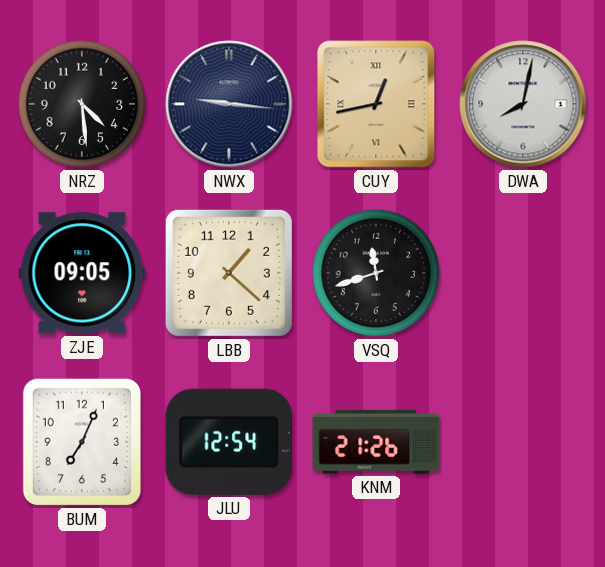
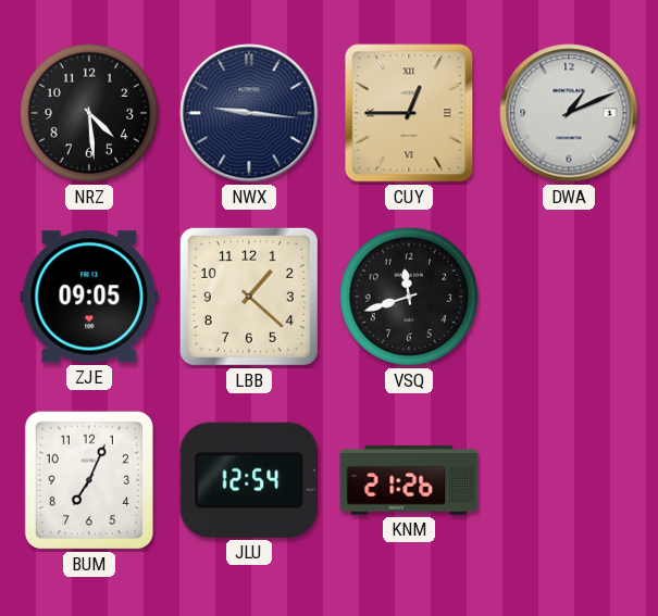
CUY: 12:43 -> 12:45 (409, 113)
DWA: 8:02 -> 1:11 (569, 113)
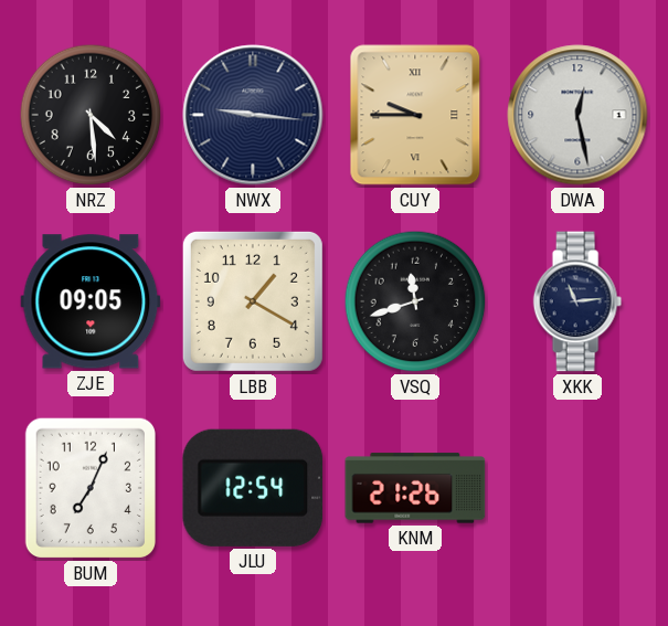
CUY: 12:45 -> 9:45 (415, 115)
DWA: 1:11 -> 12:28 (577, 115)
LBB: 1:22 -> 1:20 (253, 301)
XKK: none -> 11:14 (577, 301)
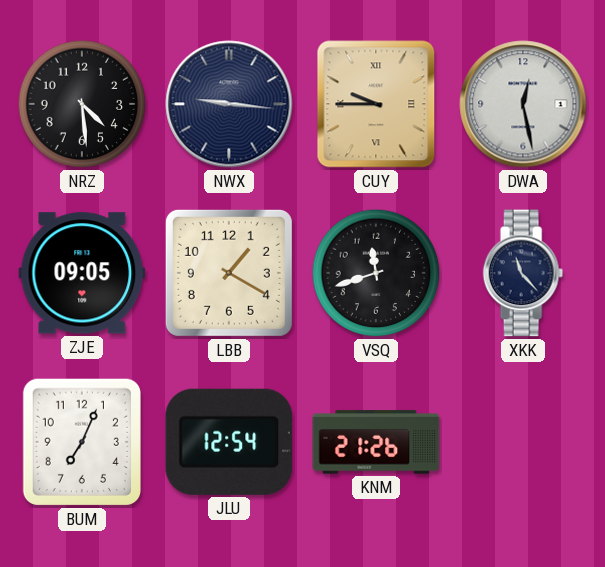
XKK: 11:14 -> 11:23 (523, 273)
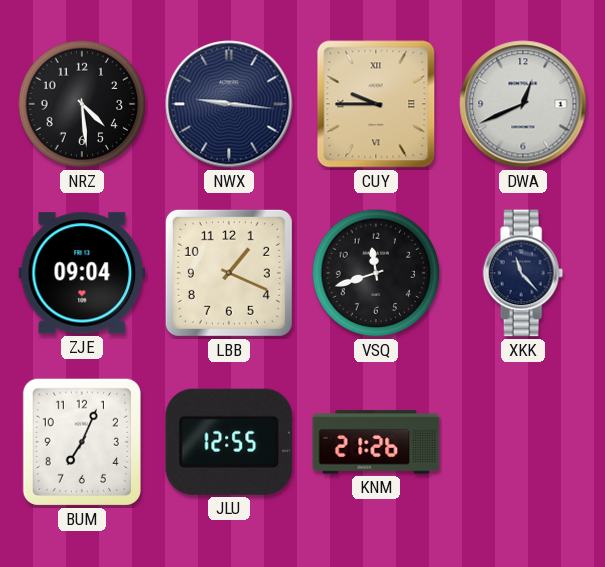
DWA: 12:28 -> 12:41 (523, 104)
ZJE: 09:05 -> 09:04 (82, 273)
LBB: 1:20 -> 1:19 (229, 273)
JLU: 12:54 -> 12:55 (229, 442)
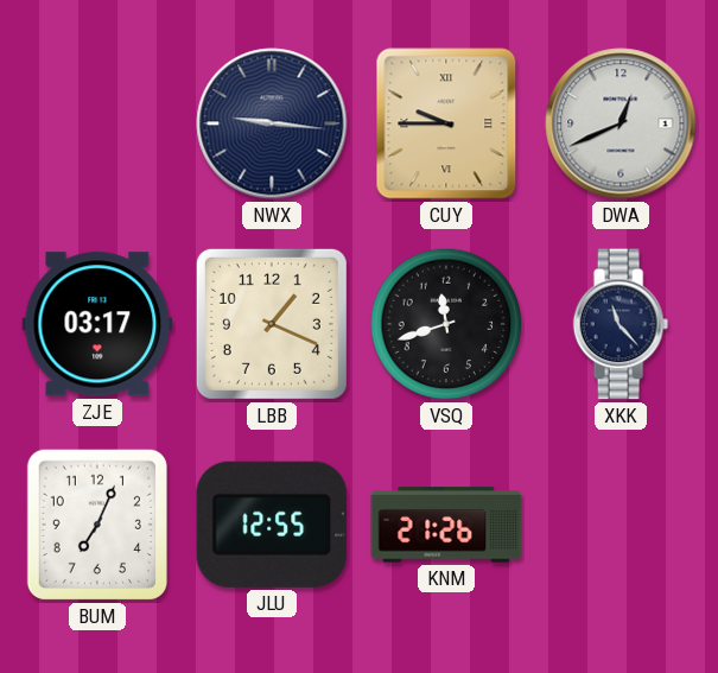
NRZ: 4:29 -> none (82, 104)
ZJE: 09:04 -> 03:17 (97, 324)
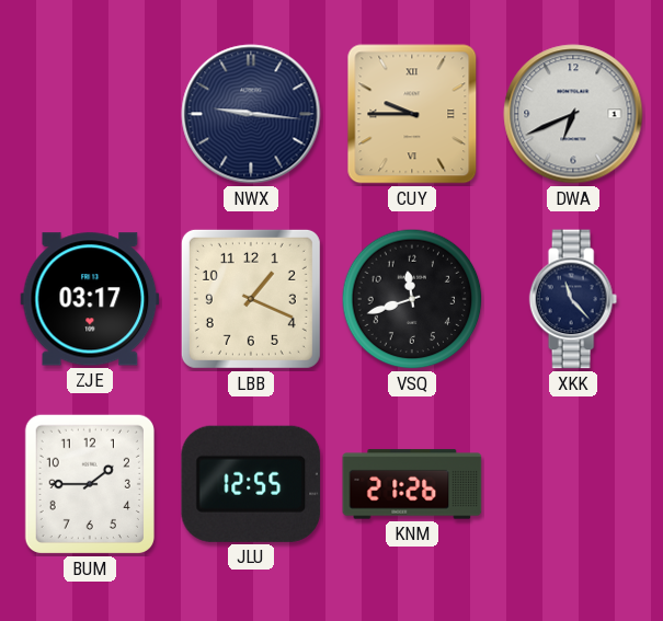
DWA: 12:41 -> 6:41 (573, 114)
BUM: 7:04 -> 1:45 (90, 484)
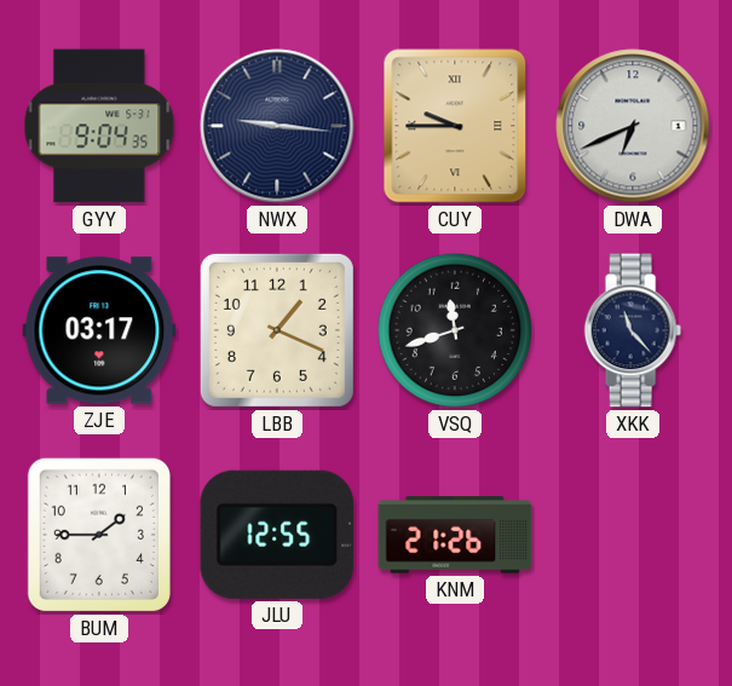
GYY: none -> 9:04 (99, 126)
